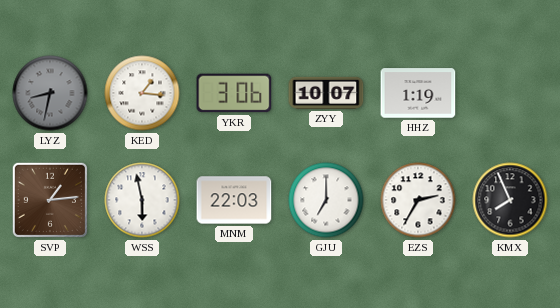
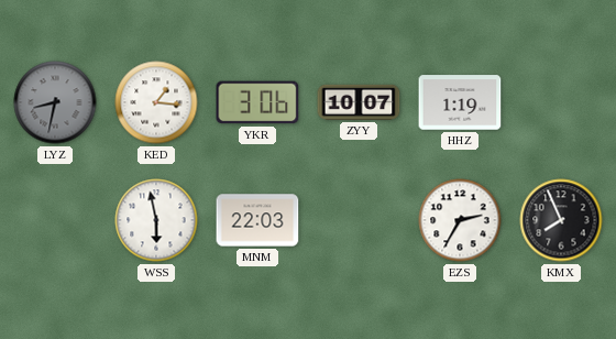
SVP: 1:14 -> none (50, 200)
GJU: 7:00 -> none (326, 200)
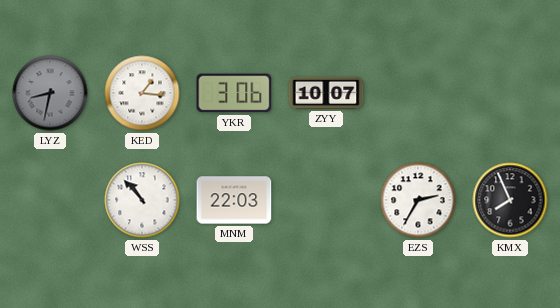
HHZ: 1:19 -> none (460, 102)
WSS: 5:58 -> 10:53 (142, 200)
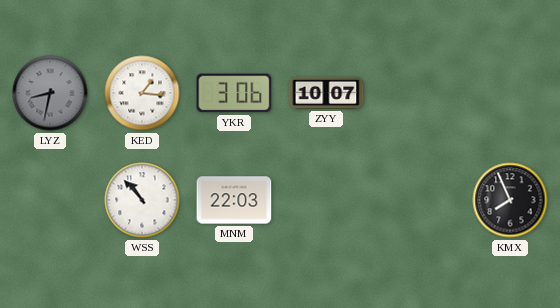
EZS: 2:35 -> none (418, 200)
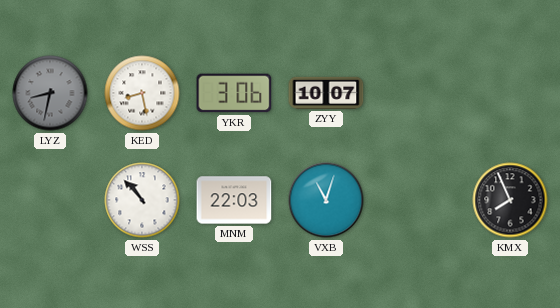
KED: 1:16 -> 8:28 (142, 93)
VXB: none -> 11:03 (326, 200)
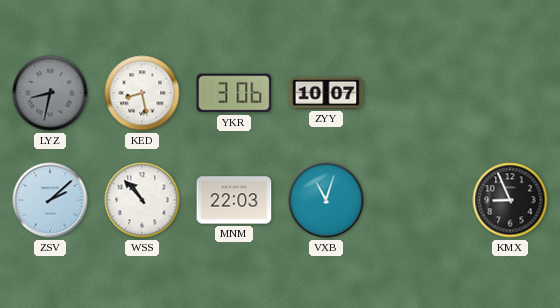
ZSV: none -> 2:08 (50, 200)
KMX: 7:56 -> 8:56 (510, 200)
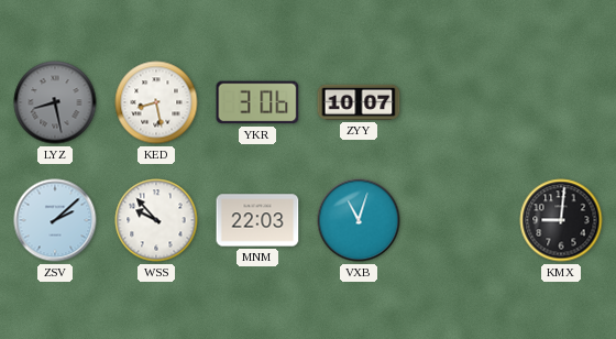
LYZ: 8:32 -> 8:28 (55, 102)
WSS: 10:53 -> 9:53 (156, 220)
KMX: 8:56 -> 9:01 (561, 220)
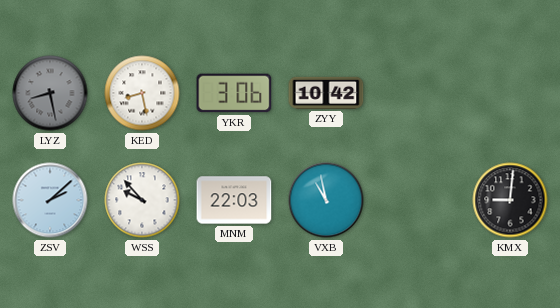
ZYY: 10:07 -> 10:42 (326, 93)
VXB: 11:03 -> 10:58 (326, 200)
